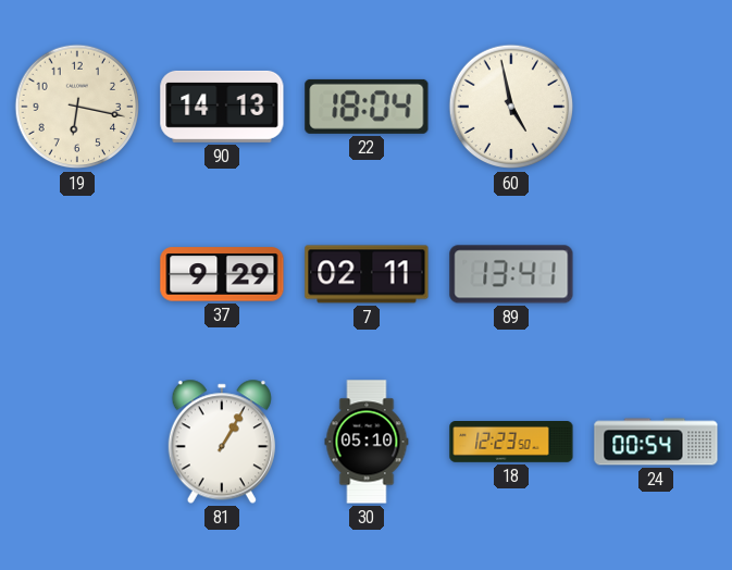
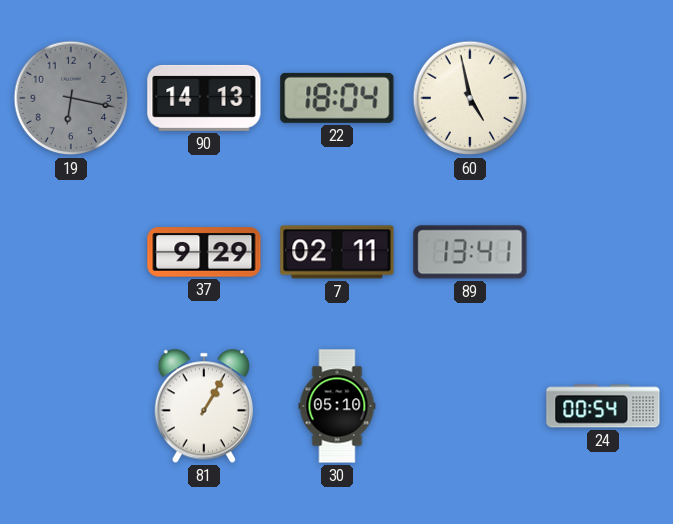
19 dial: cream -> grey (71, 98)
18: 12:23 -> none (511, 443)
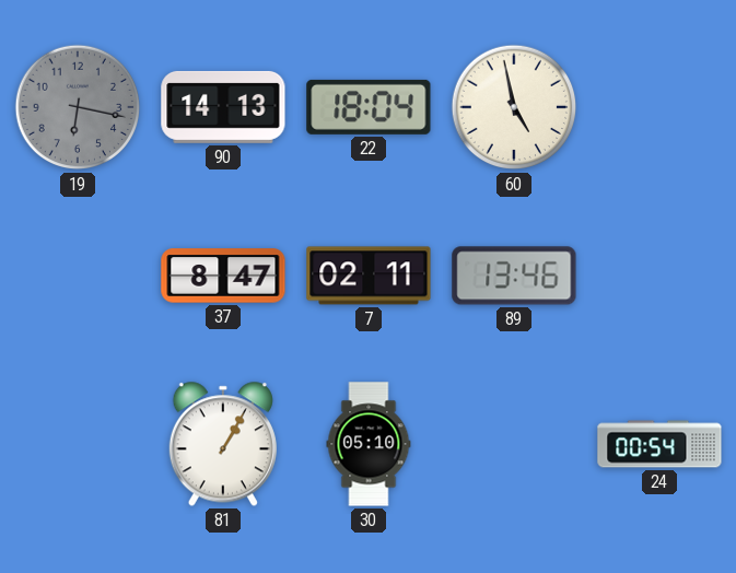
37: 9:29 -> 8:47 (223, 276)
89: 13:41 -> 13:46 (514, 276)
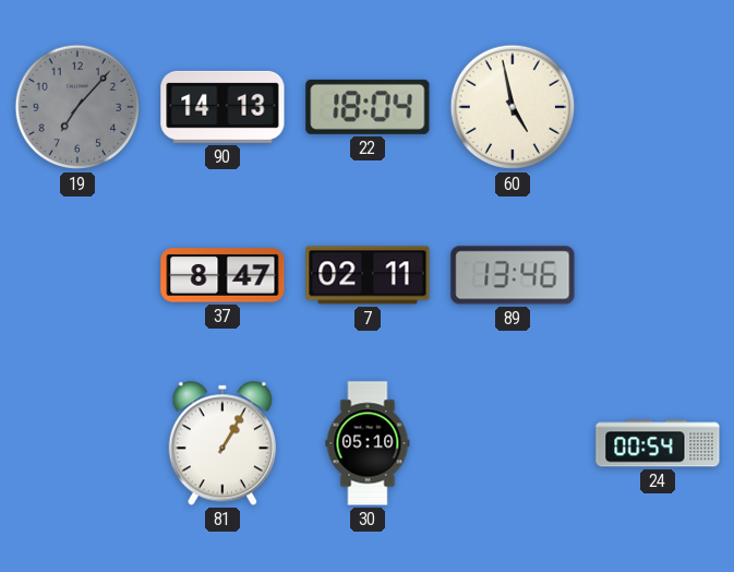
19: 6:17 -> 7:07 (77, 107)
